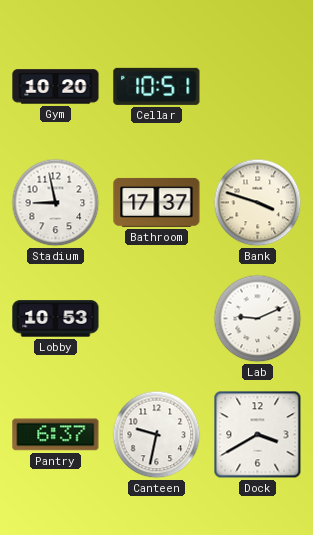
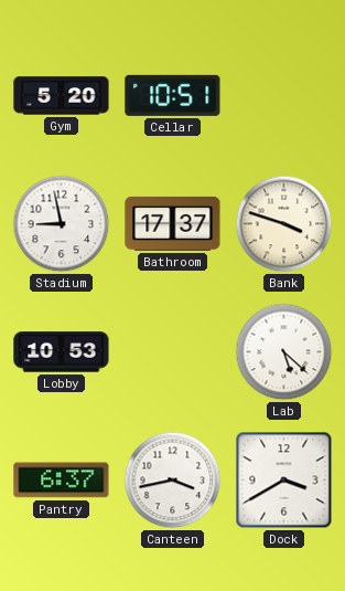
Gym: 10:20 -> 5:20 (62, 96)
Lab: 9:11 -> 5:22 (284, 352)
Canteen: 9:32 -> 3:43 (173, 481)
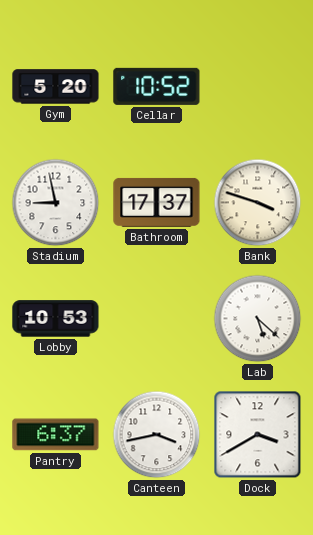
Cellar: 10:51 -> 10:52 (157, 86)
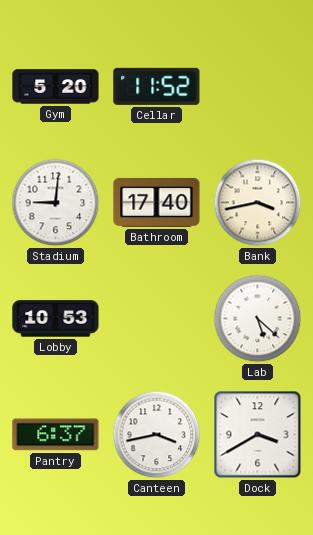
Cellar: 10:52 -> 11:52 (157, 86)
Stadium: 8:58 -> 9:01 (56, 203)
Bathroom: 17:37 -> 17:40 (157, 202)
Bank: 3:48 -> 3:43 (258, 203)
